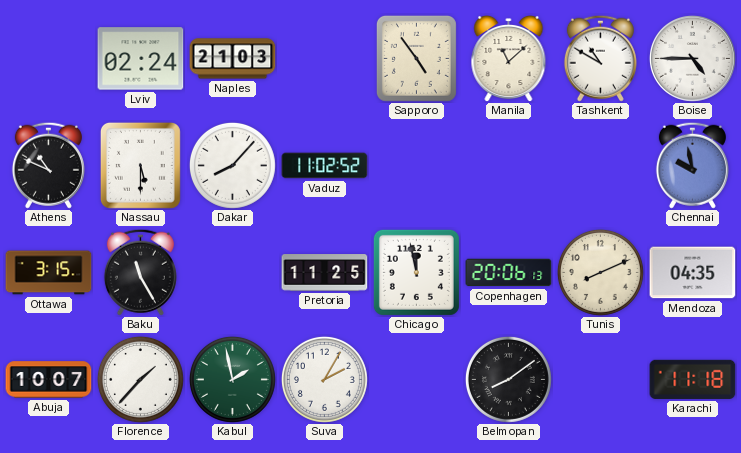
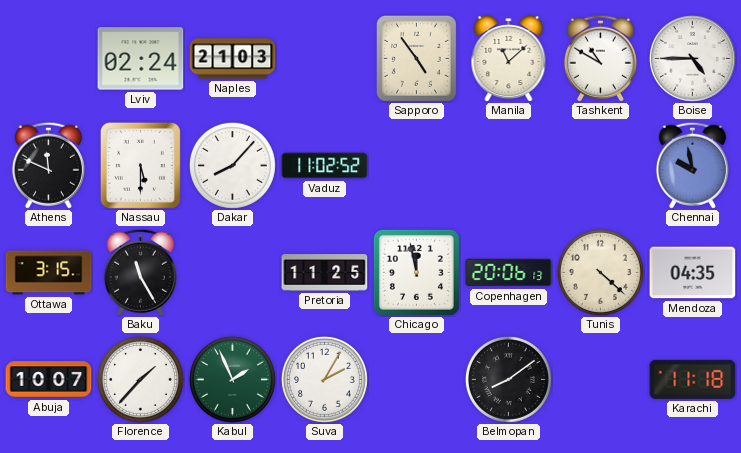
Athens: 10:49 -> 11:49 (48, 165)
Tunis: 8:11 -> 4:22 (600, 272)
Kabul: 1:58 -> 1:56 (232, 379)
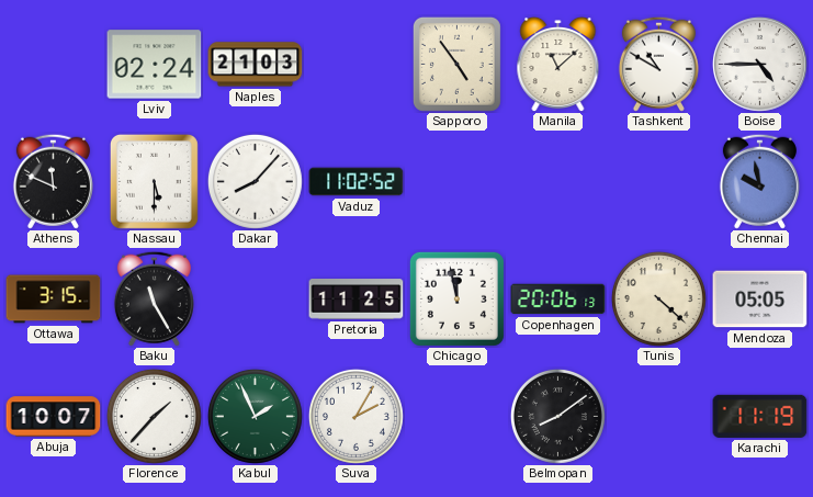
Mendoza: 04:35 -> 05:05 (760, 300)
Karachi: 11:18 -> 11:19 (760, 416)
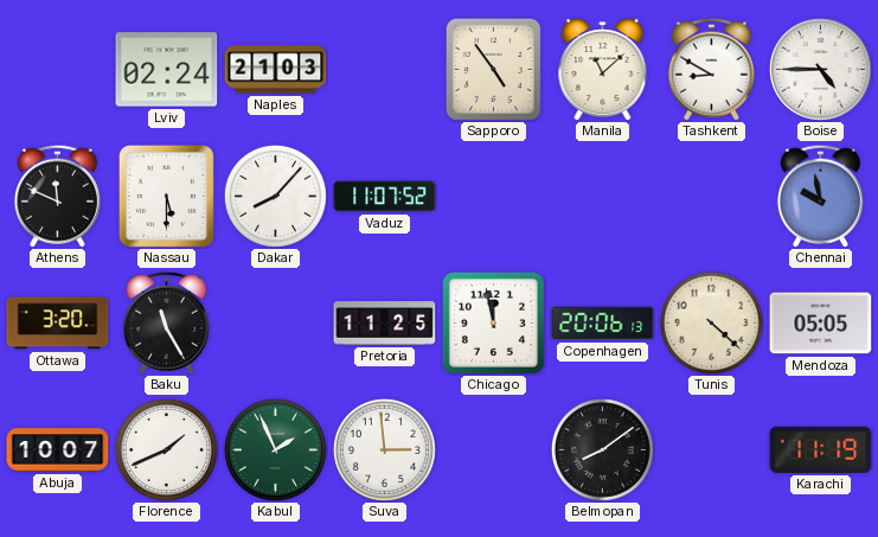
Tashkent: 10:50 -> 8:50 (711, 69)
Vaduz: 11:02 -> 11:07 (385, 197)
Ottawa: 3:15 -> 3:20 (58, 324)
Florence: 1:37 -> 1:41 (166, 449)
Suva: 2:05 -> 2:59 (384, 449)
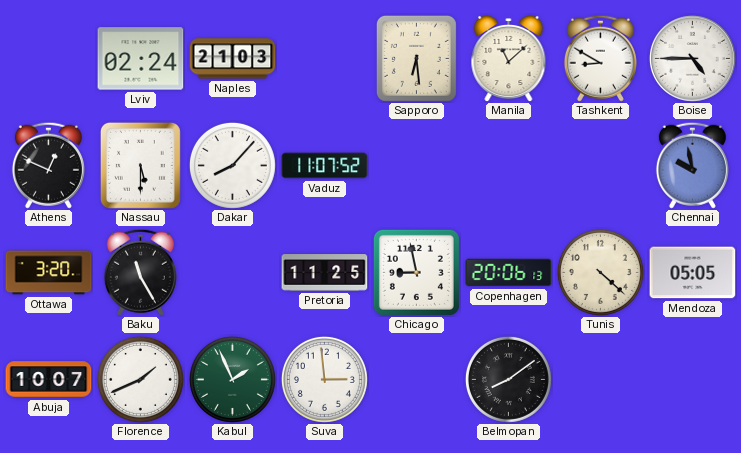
Sapporo: 4:54 -> 6:29 (416, 58)
Athens: 11:49 -> 12:49 (48, 165)
Chicago: 11:58 -> 8:58 (416, 272)
Karachi: 11:19 -> none (821, 449)
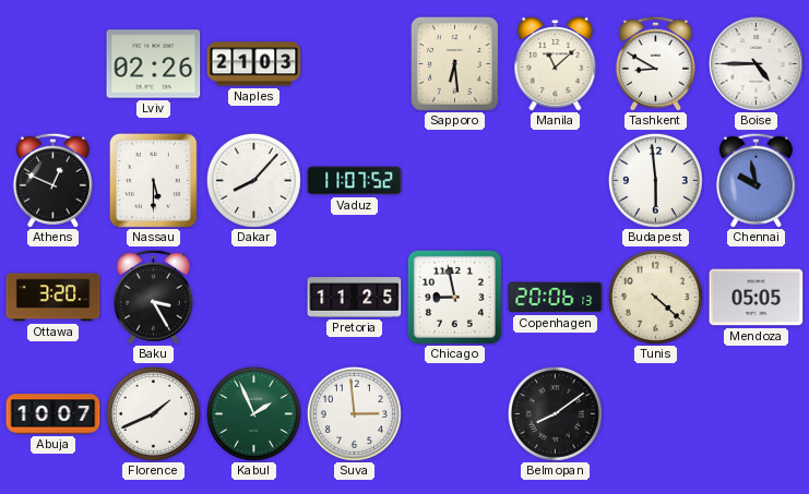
Lviv: 02:24 -> 02:26 (154, 64)
Budapest: none -> 5:59 (655, 180)
Baku: 11:25 -> 3:25 (153, 297)
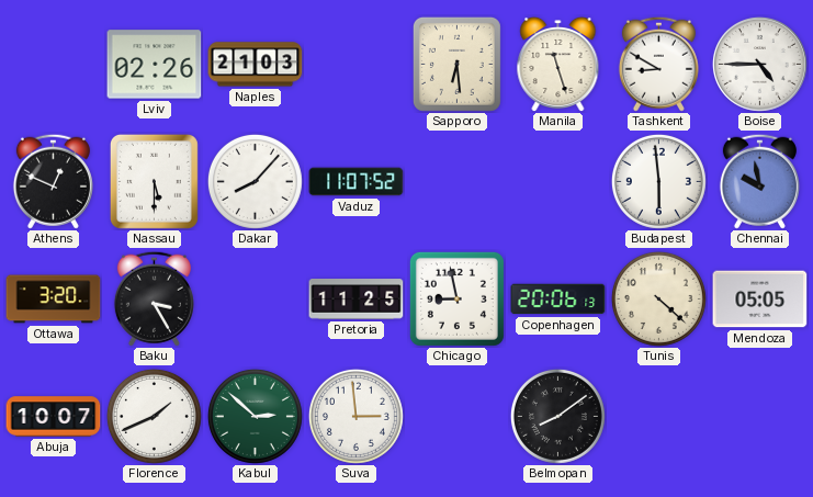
Manila: 11:08 -> 11:27 (558, 64)
Kabul: 1:56 -> 2:52 (255, 416)
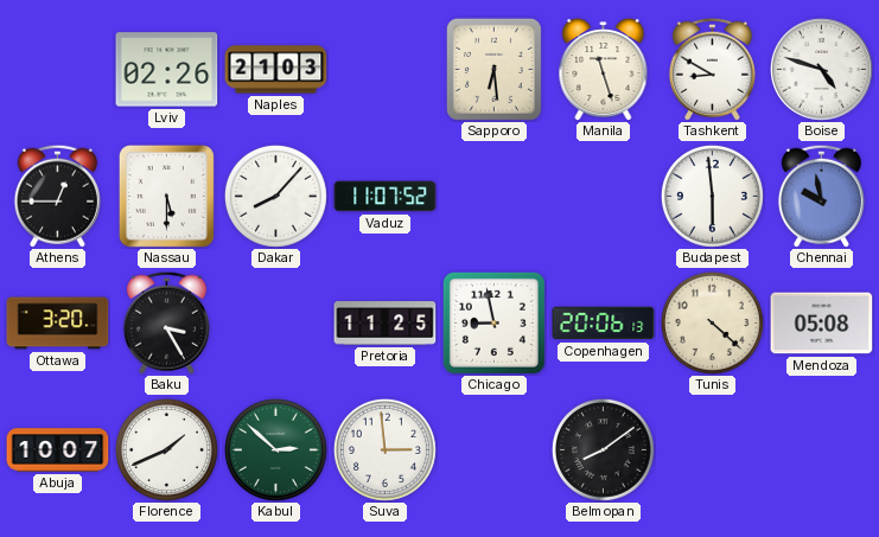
Boise: 4:45 -> 4:48 (821, 69)
Athens: 12:49 -> 12:45 (57, 196)
Mendoza: 05:05 -> 05:08 (822, 324)
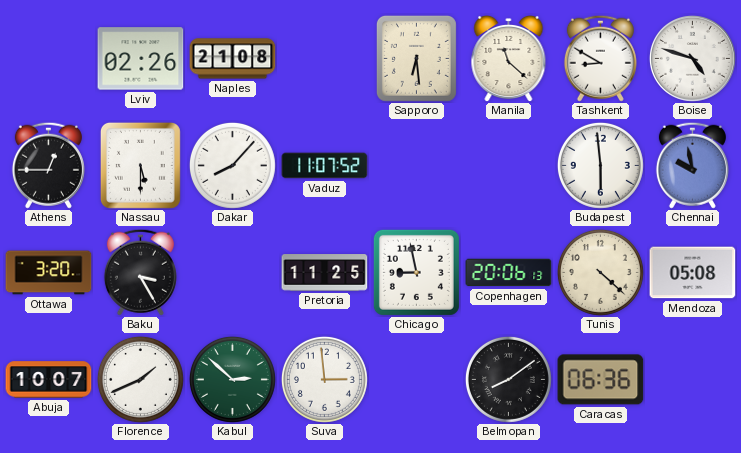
Naples: 21:03 -> 21:08 (233, 59)
Manila: 11:27 -> 11:22 (509, 58)
Caracas: none -> 06:36 (601, 380)
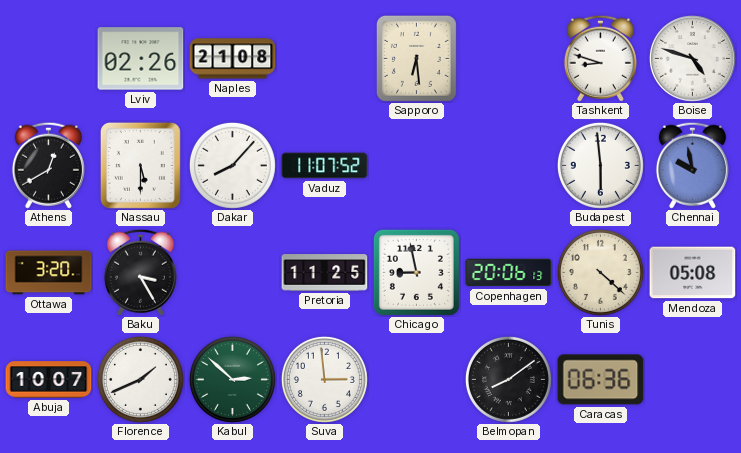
Manila: 11:22 -> none (509, 58)
Tashkent: 8:50 -> 8:48 (600, 58)
Athens: 12:45 -> 12:40 (48, 165)
